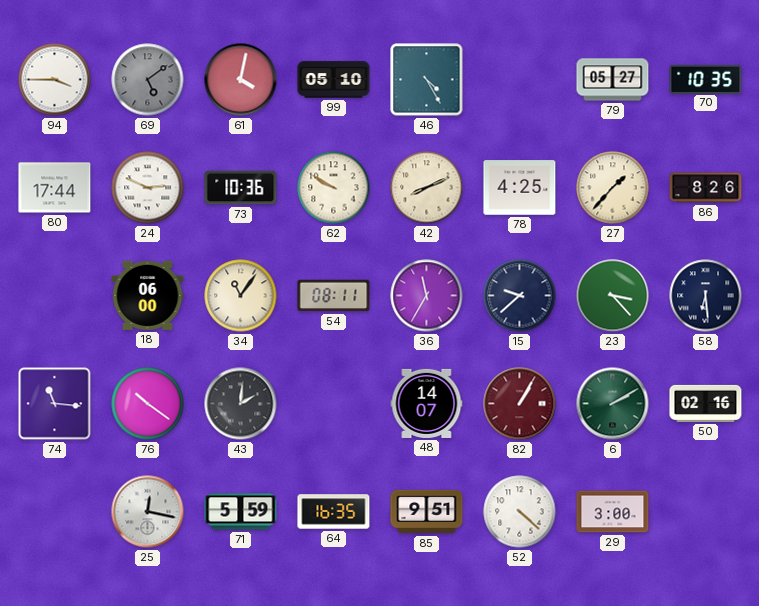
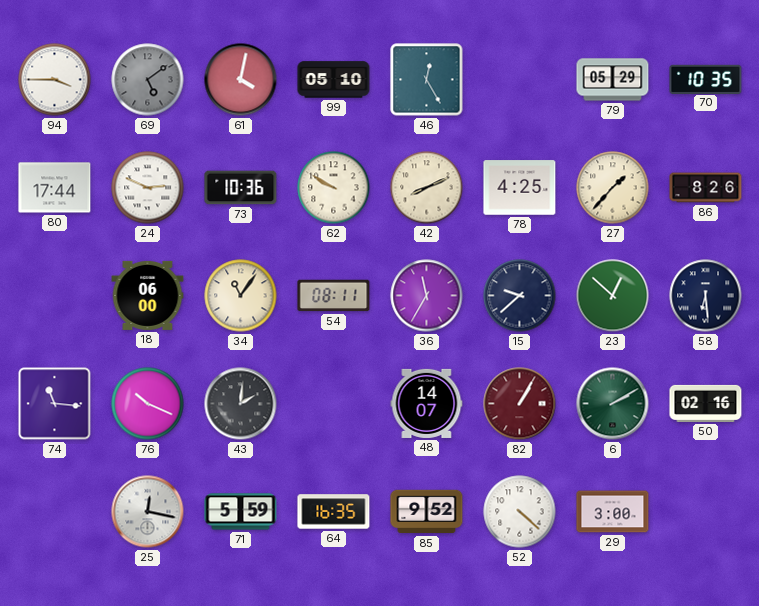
46: 4:25 -> 12:25 (427, 80)
79: 05:27 -> 05:29 (613, 80)
23: 3:23 -> 12:52 (613, 296)
76: 10:21 -> 10:19 (148, 404)
85: 9:51 -> 9:52 (427, 512)
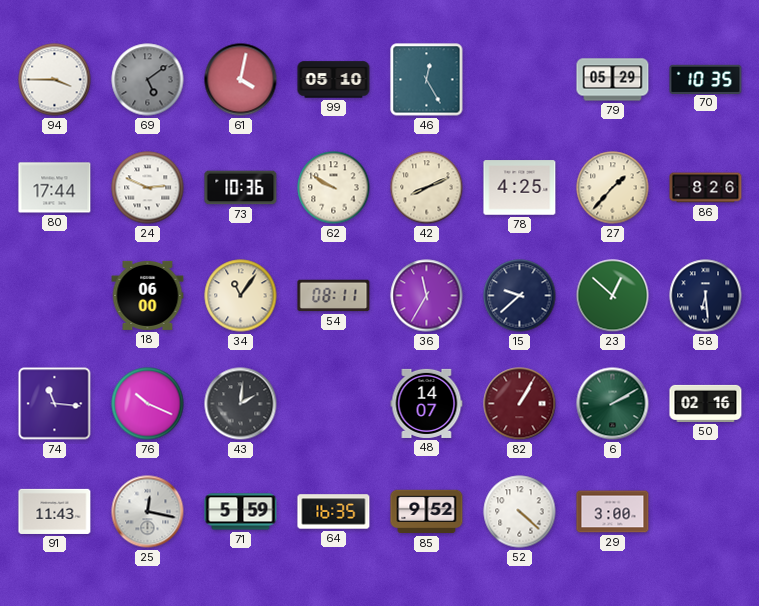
91: none -> 11:43 (55, 511)
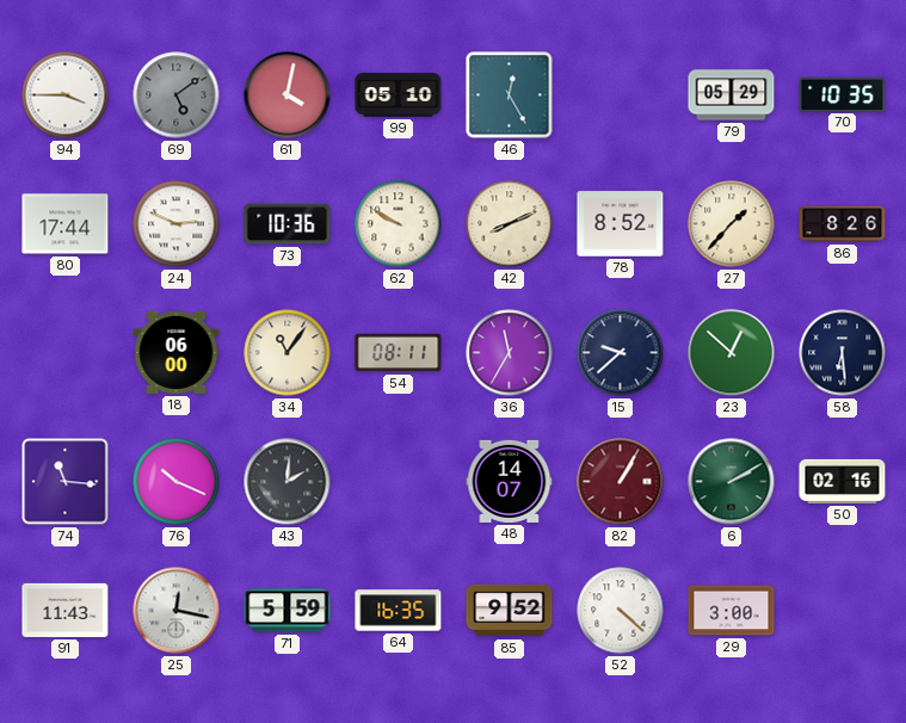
78: 4:25 -> 8:52 (621, 224)
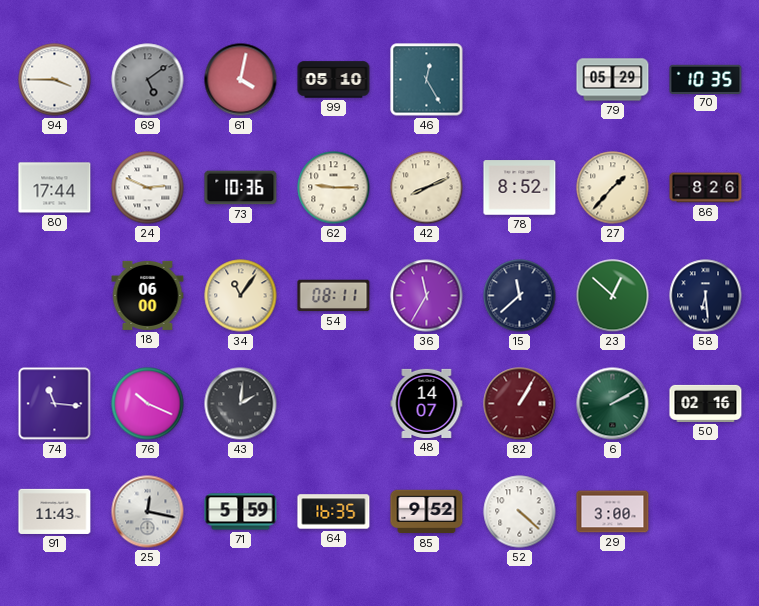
62: 9:50 -> 9:15 (334, 188)
15: 9:38 -> 11:38 (520, 296)
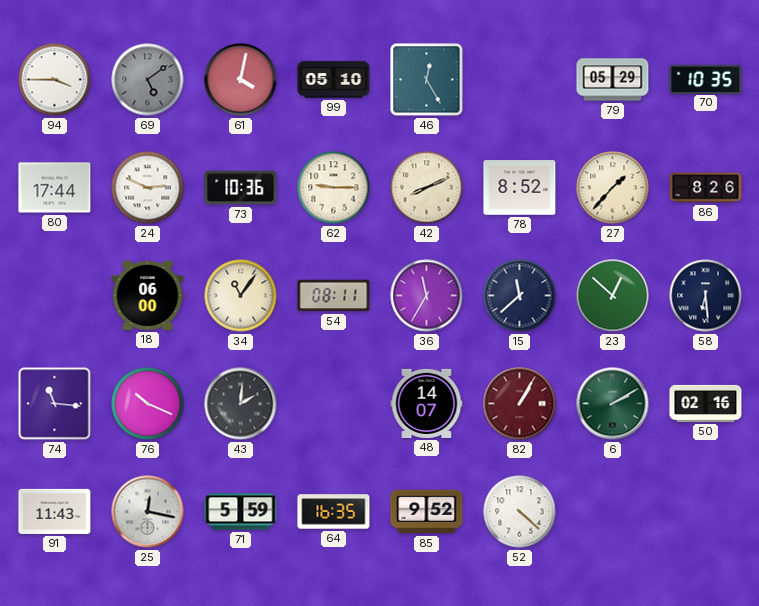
29: 3:00 -> none (613, 512)
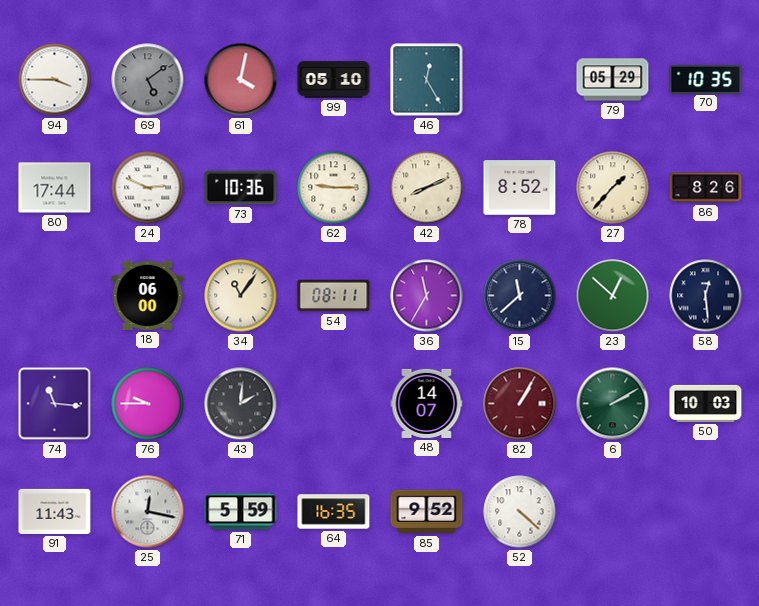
58: 6:29 -> 12:29 (706, 296)
76: 10:19 -> 9:45 (148, 404)
50: 02:16 -> 10:03 (706, 403)
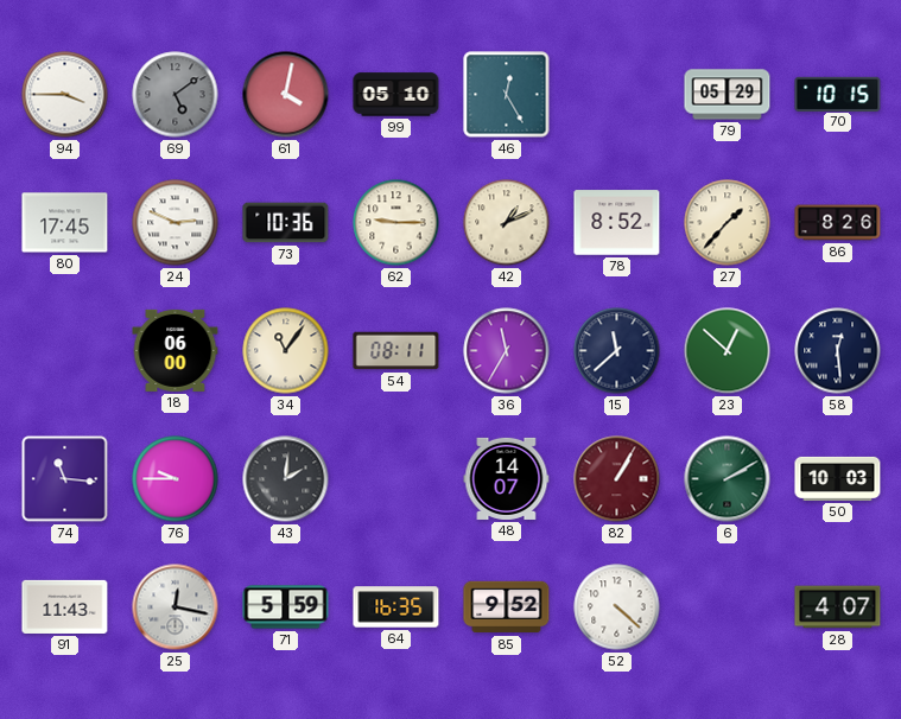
70: 10:35 -> 10:15 (838, 94)
80: 17:44 -> 17:45 (65, 223)
42: 8:11 -> 1:11 (507, 223)
28: none -> 4:07 (838, 607)
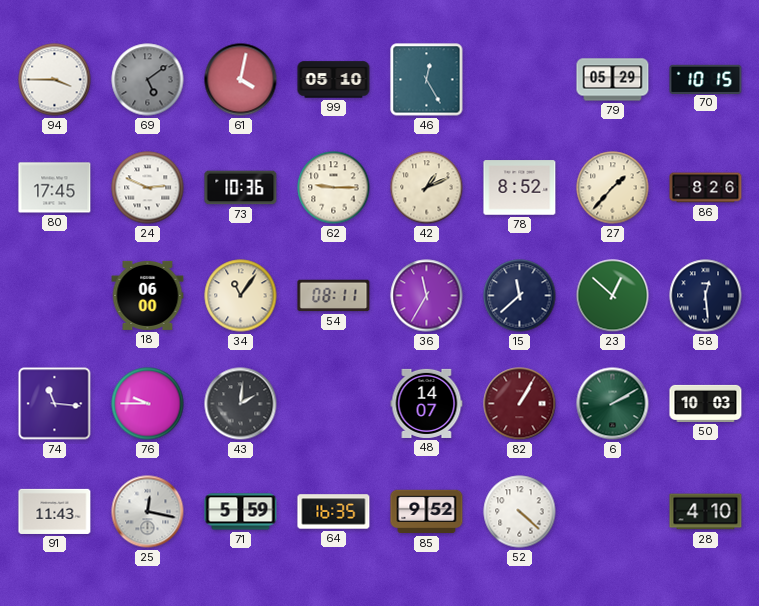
28: 4:07 -> 4:10 (706, 512)
